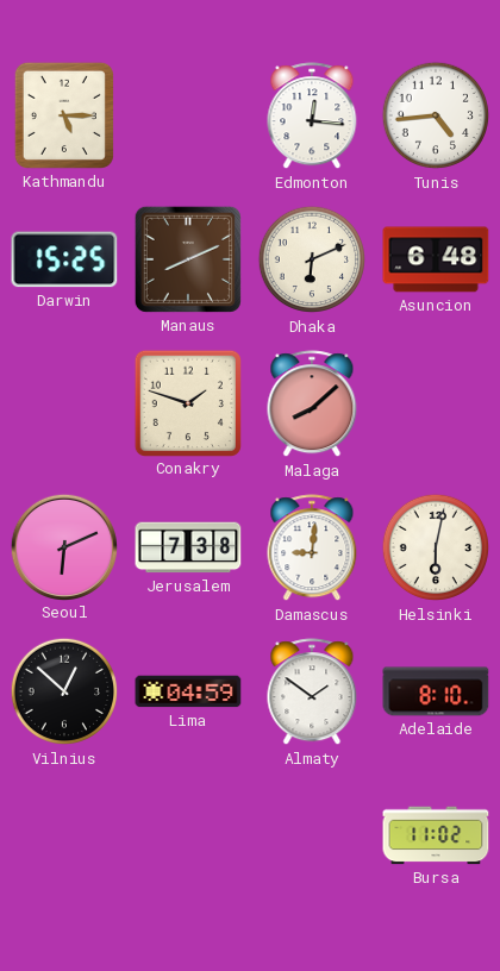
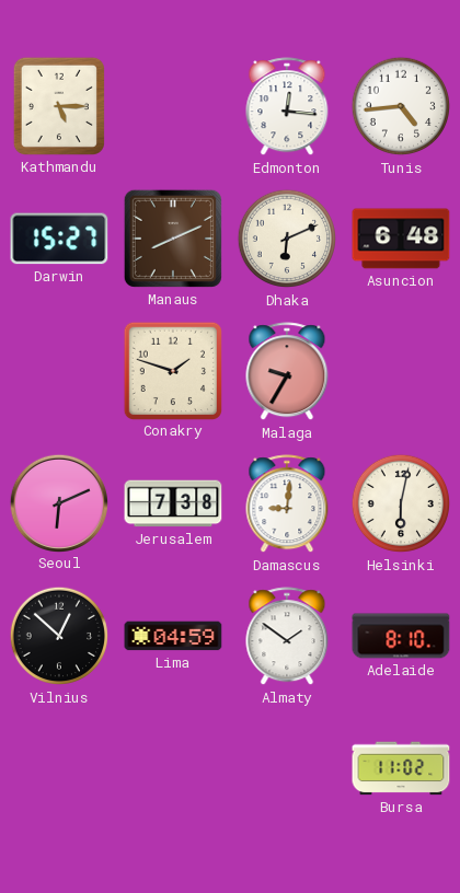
Darwin: 15:25 -> 15:27 (59, 239)
Malaga: 8:08 -> 9:35 (287, 372)
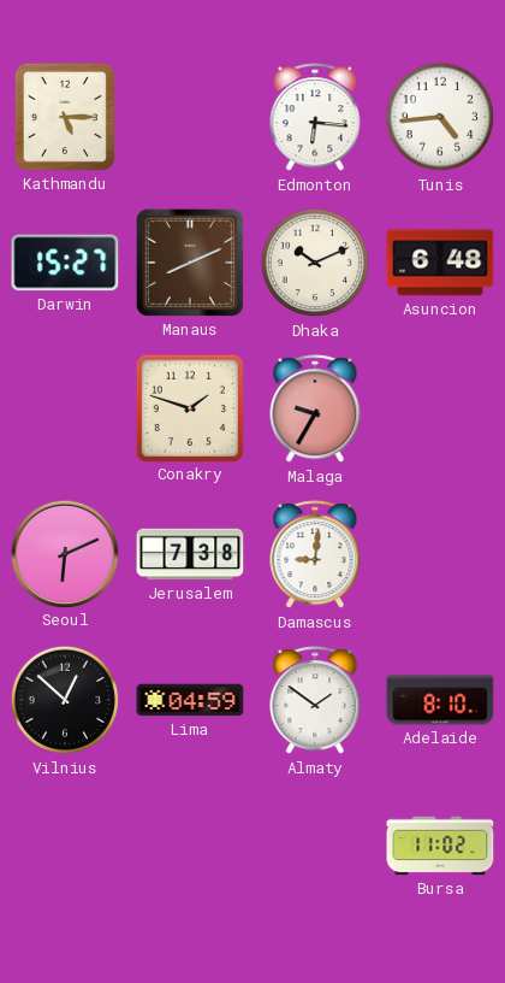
Edmonton: 12:16 -> 6:16 (315, 118)
Dhaka: 6:11 -> 10:11 (315, 263)
Helsinki: 6:02 -> none (401, 503)
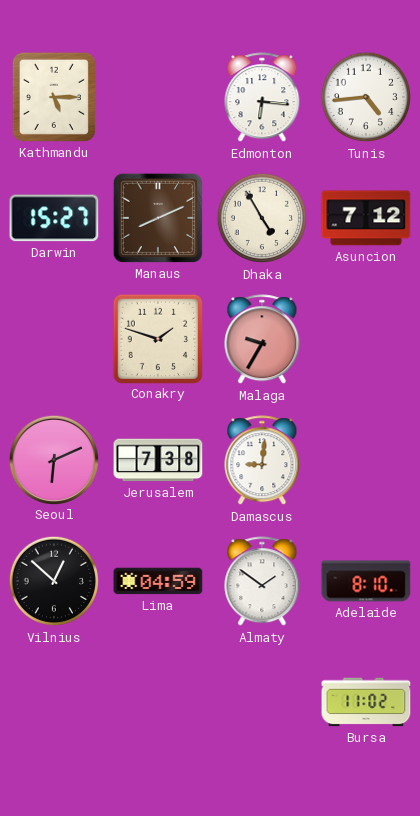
Dhaka: 10:11 -> 4:55 (262, 218)
Asuncion: 6:48 -> 7:12 (366, 218)
